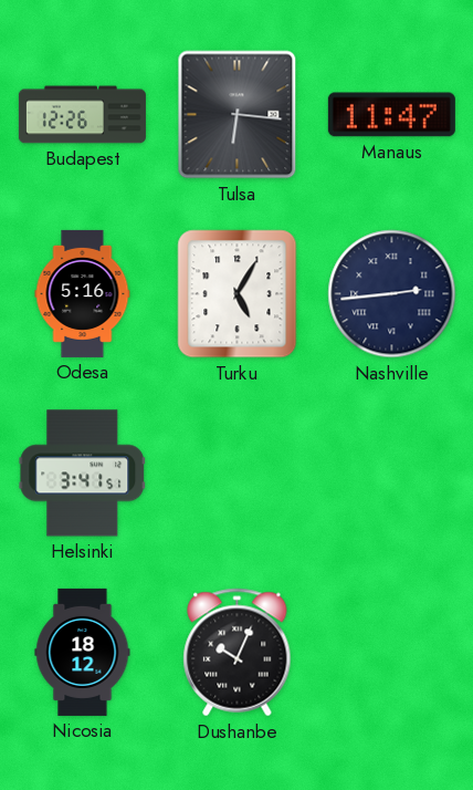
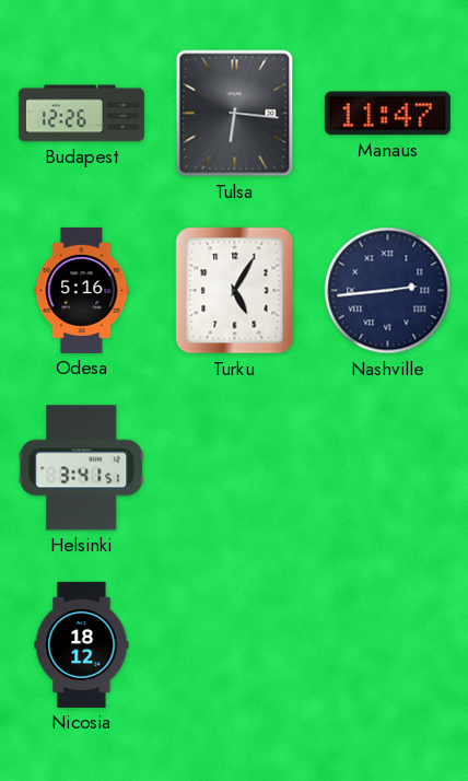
Dushanbe: 10:04 -> none (238, 653)
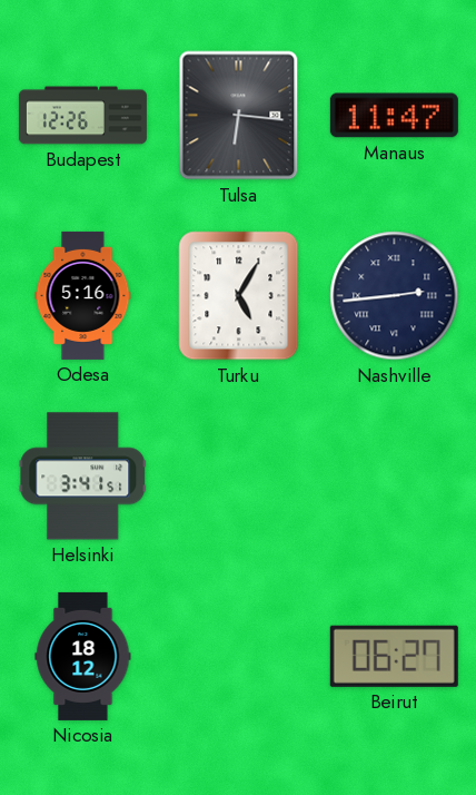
Beirut: none -> 06:27 (394, 656)
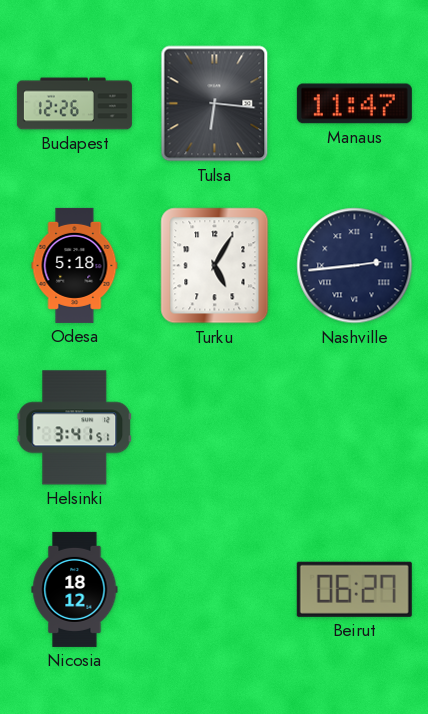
Odesa: 5:16 -> 5:18 (75, 265)
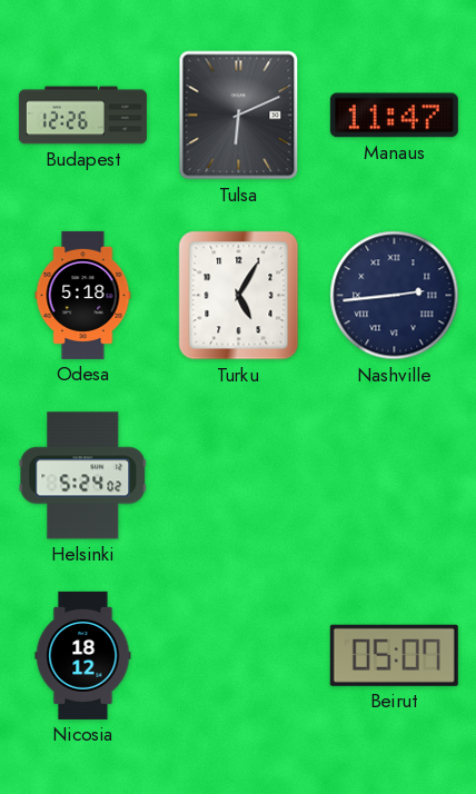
Tulsa: 6:16 -> 6:11 (239, 116)
Helsinki: 3:41 -> 5:24 (83, 476)
Beirut: 06:27 -> 05:07 (394, 655)
